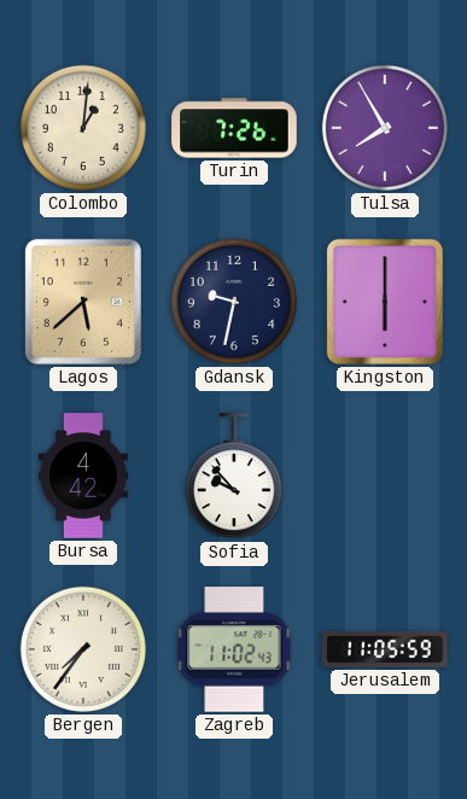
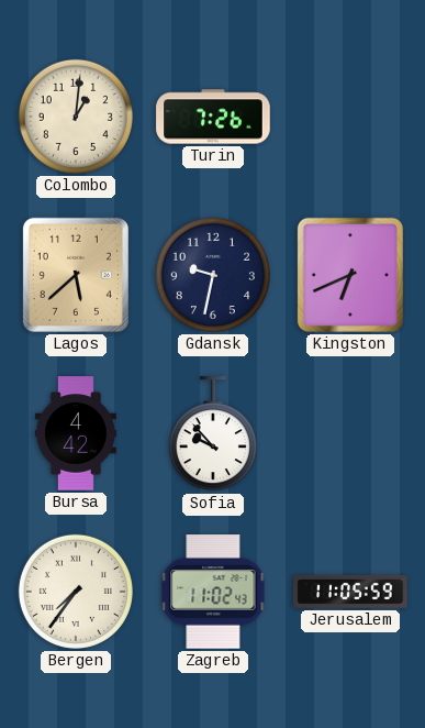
Tulsa: 7:55 -> none (385, 128)
Kingston: 6:00 -> 6:41 (350, 275)
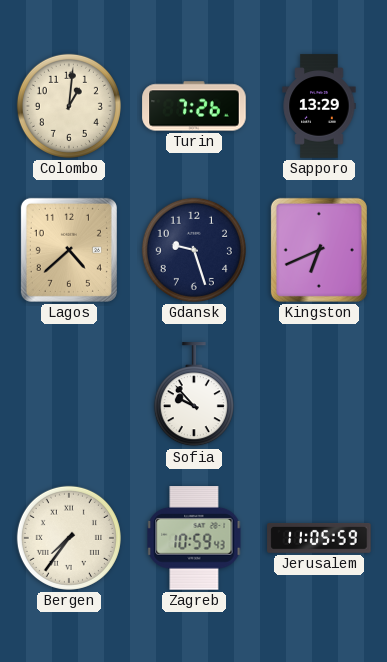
Sapporo: none -> 13:29 (319, 106)
Lagos: 5:38 -> 4:38 (69, 250)
Gdansk: 9:32 -> 9:27 (194, 250)
Bursa: 4:42 -> none (76, 433)
Zagreb: 11:02 -> 10:59 (194, 538)
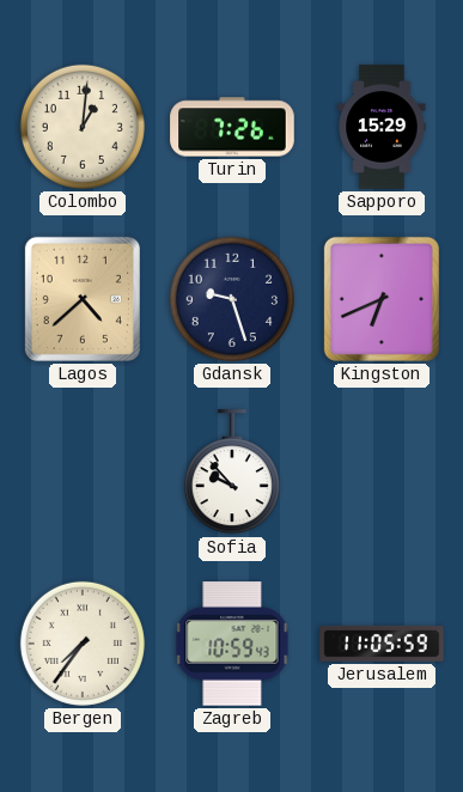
Sapporo: 13:29 -> 15:29 (382, 127)
